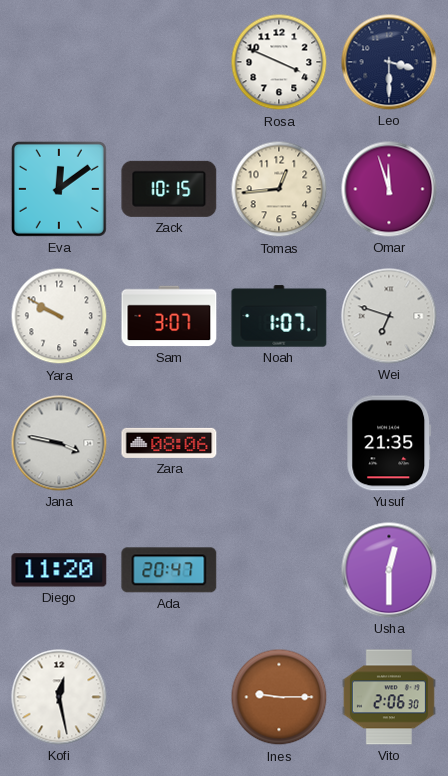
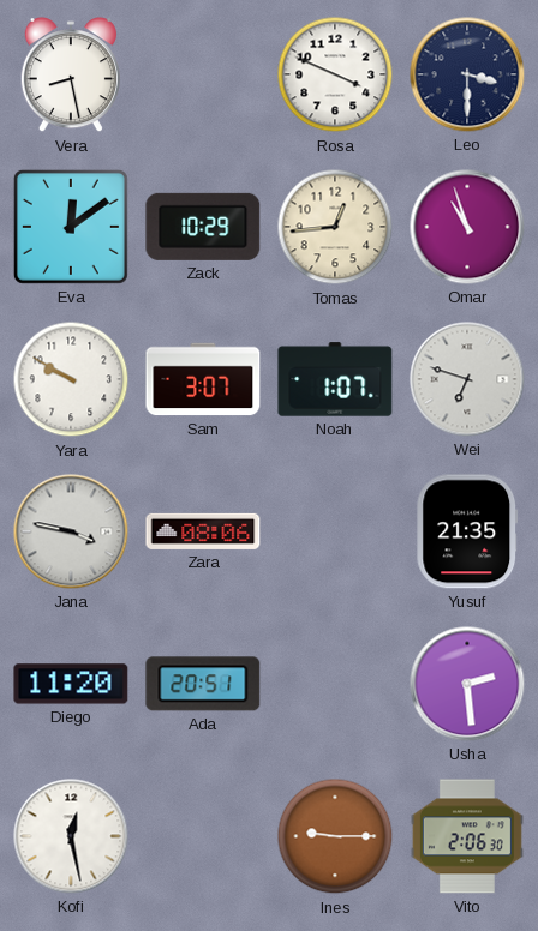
Vera: none -> 8:28 (71, 76)
Zack: 10:15 -> 10:29 (203, 227)
Omar: 11:57 -> 10:57 (467, 227)
Ada: 20:47 -> 20:51 (203, 684)
Usha: 12:30 -> 2:29 (467, 684)
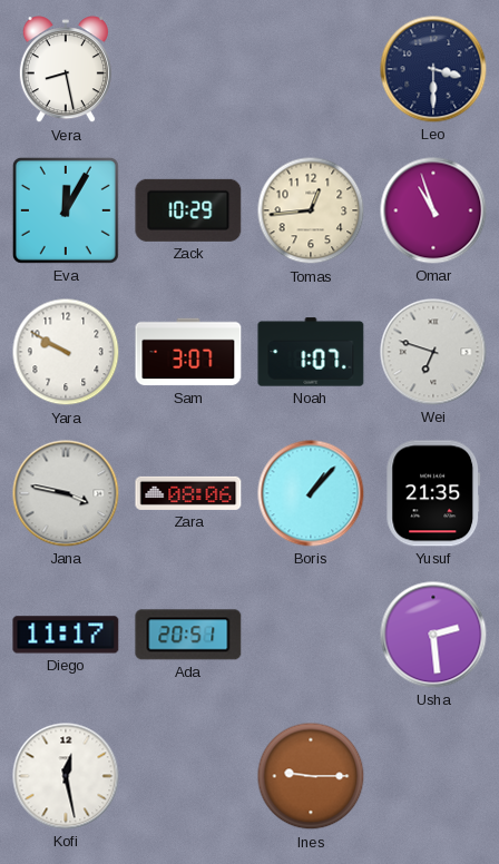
Rosa: 3:49 -> none (335, 74)
Eva: 12:09 -> 12:05 (66, 210)
Boris: none -> 1:07 (311, 493)
Diego: 11:20 -> 11:17 (66, 635)
Vito: 2:06 -> none (467, 836)
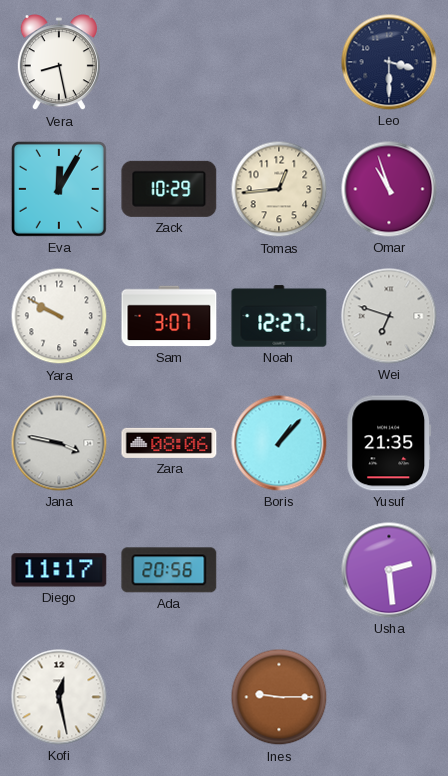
Noah: 1:07 -> 12:27 (279, 316)
Ada: 20:51 -> 20:56 (169, 570)
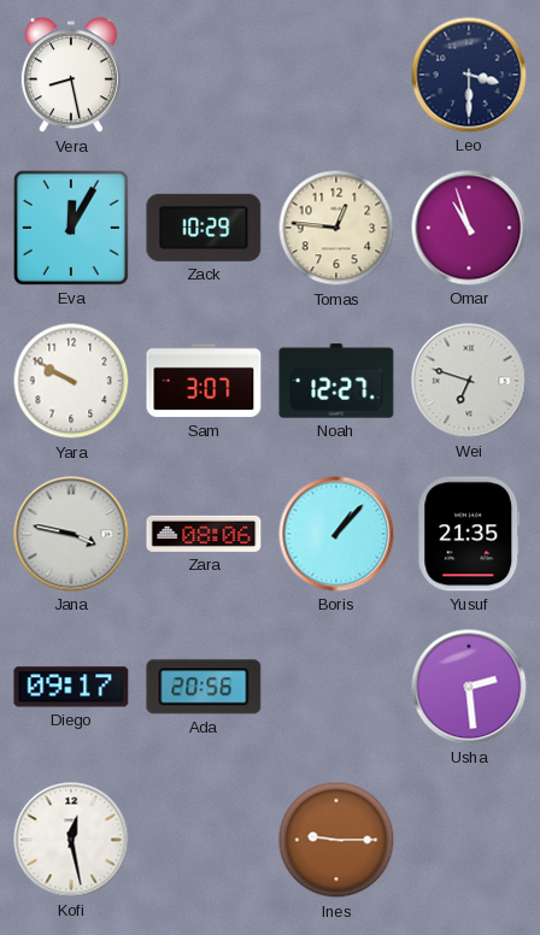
Tomas: 12:44 -> 12:46 (336, 228)
Diego: 11:17 -> 09:17 (71, 687)
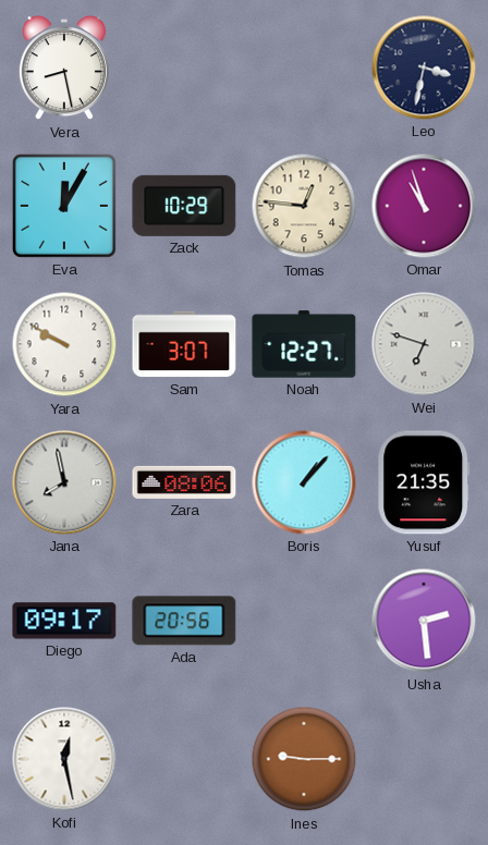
Leo: 3:30 -> 3:32 (424, 68)
Jana: 3:47 -> 7:58 (64, 482)
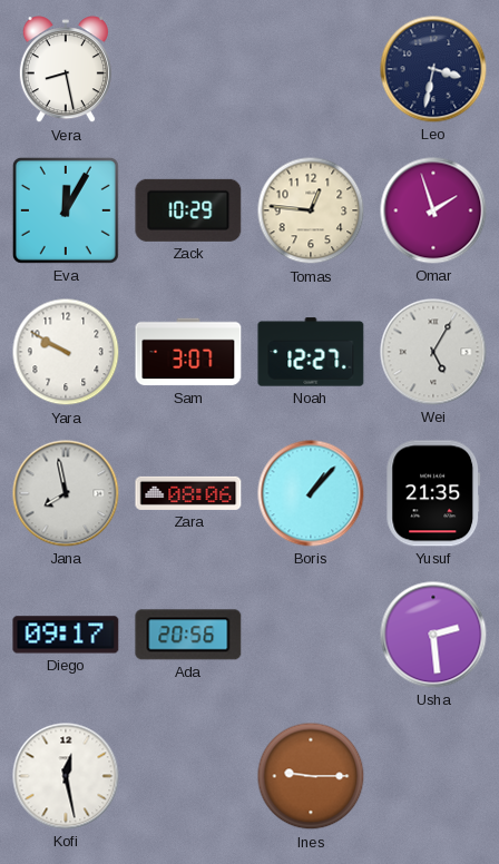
Omar: 10:57 -> 1:57 (433, 210)
Wei: 6:48 -> 5:05 (433, 352)
